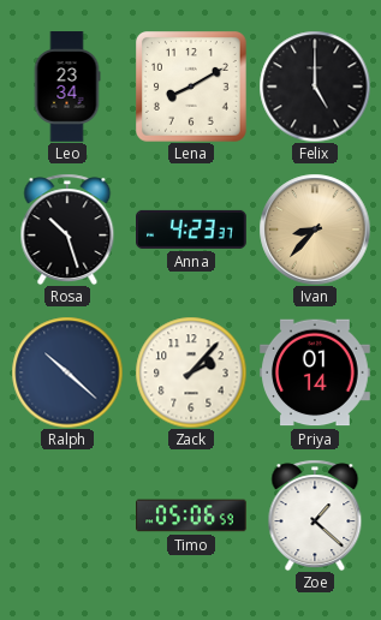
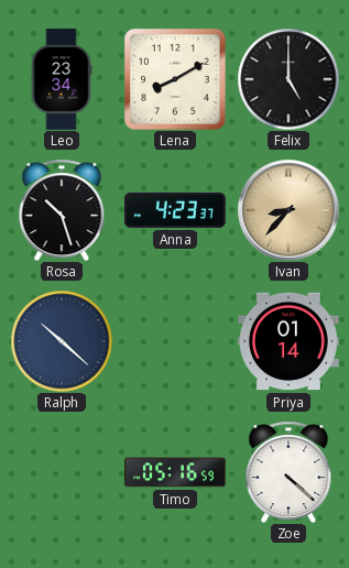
Zack: 2:07 -> none (191, 372)
Timo: 05:06 -> 05:16 (175, 472)
Zoe: 1:22 -> 4:22 (288, 472)
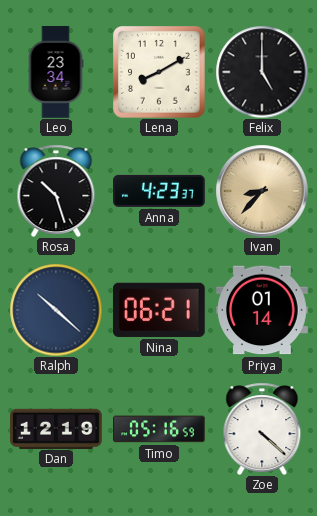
Nina: none -> 06:21 (159, 310)
Dan: none -> 12:19 (56, 428)
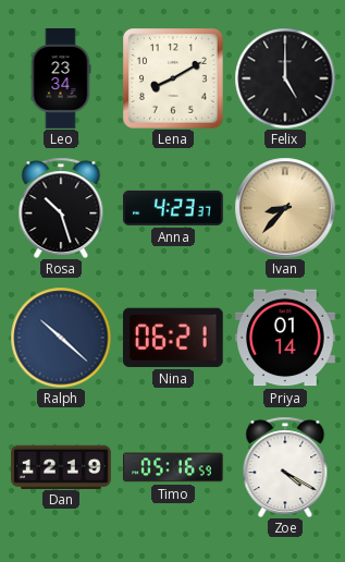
Zoe: 4:22 -> 4:20 (285, 467)
